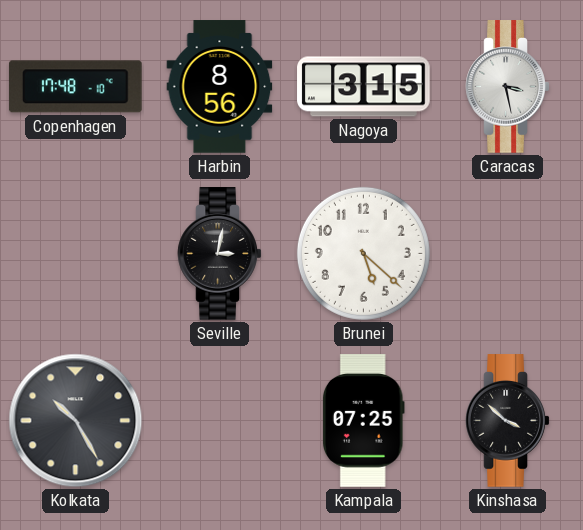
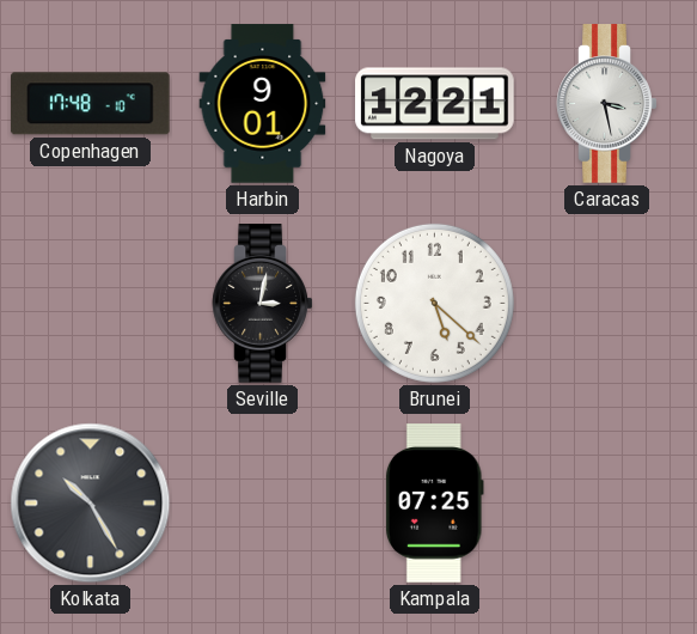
Harbin: 8:56 -> 9:01 (263, 104)
Nagoya: 3:15 -> 12:21 (435, 104)
Kinshasa: 3:52 -> none (508, 421)
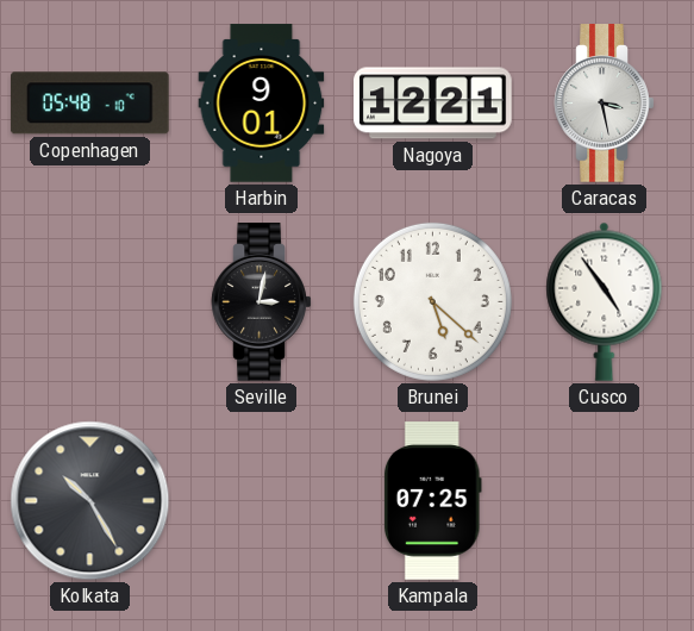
Copenhagen: 17:48 -> 05:48 (89, 104)
Cusco: none -> 4:54 (605, 301)
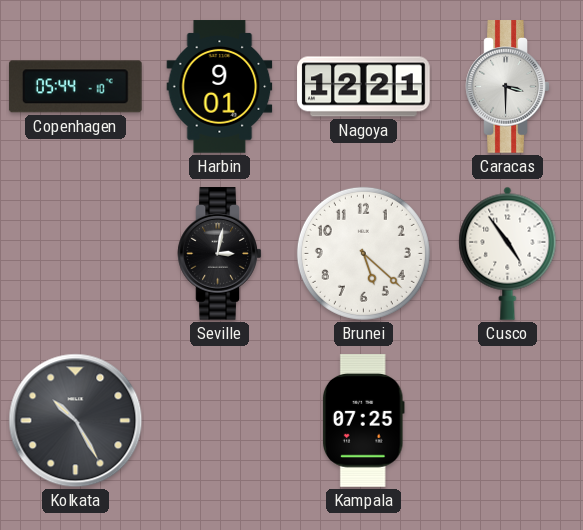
Copenhagen: 05:48 -> 05:44 (75, 87)
Caracas: 3:28 -> 3:30 (508, 87)
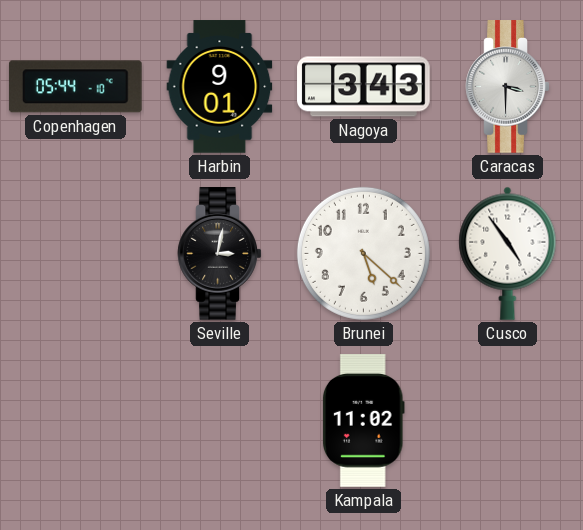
Nagoya: 12:21 -> 3:43 (364, 87)
Kolkata: 10:25 -> none (76, 421)
Kampala: 07:25 -> 11:02 (363, 421)
